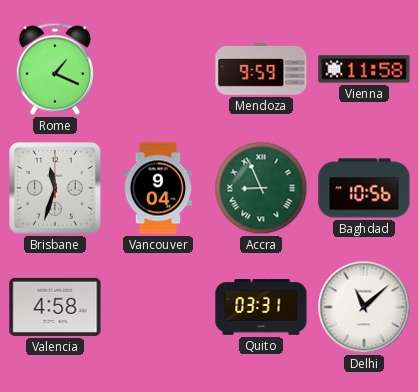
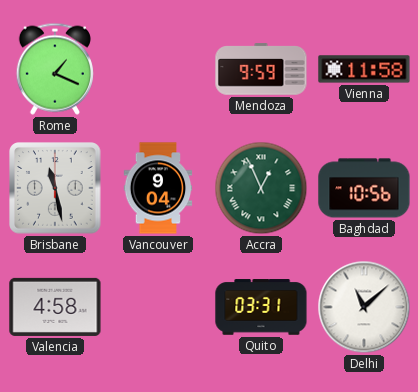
Brisbane: 11:33 -> 11:28 (55, 188)
Accra: 8:56 -> 12:56 (261, 188)
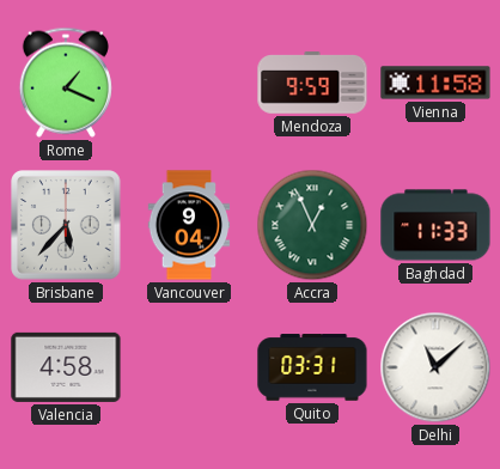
Brisbane: 11:28 -> 5:37 (66, 225)
Baghdad: 10:56 -> 11:33 (435, 225)
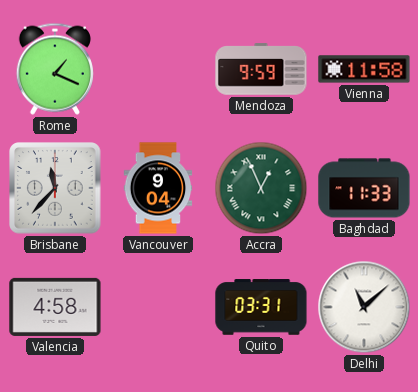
Brisbane: 5:37 -> 11:37 (55, 188)
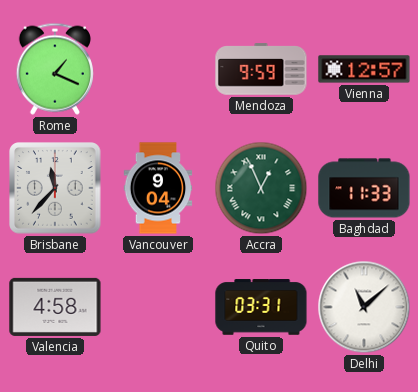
Vienna: 11:58 -> 12:57 (364, 69)
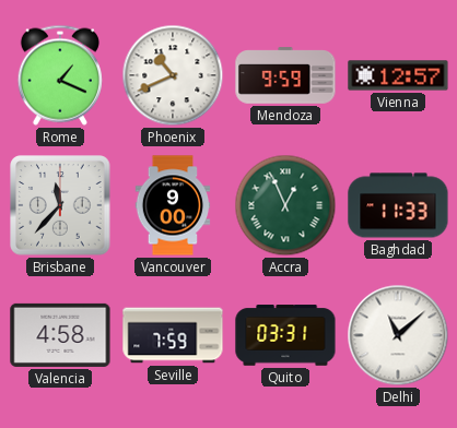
Phoenix: none -> 10:41 (173, 75)
Vancouver: 9:04 -> 9:00 (173, 205)
Seville: none -> 7:59 (173, 335)
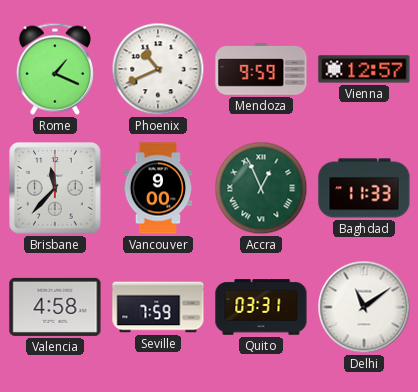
Delhi: 11:08 -> 11:09 (364, 307)
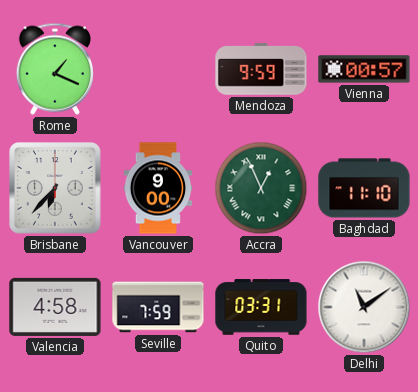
Phoenix: 10:41 -> none (158, 69)
Vienna: 12:57 -> 00:57 (364, 69)
Brisbane: 11:37 -> 6:37 (55, 188)
Baghdad: 11:33 -> 11:10 (364, 188)
